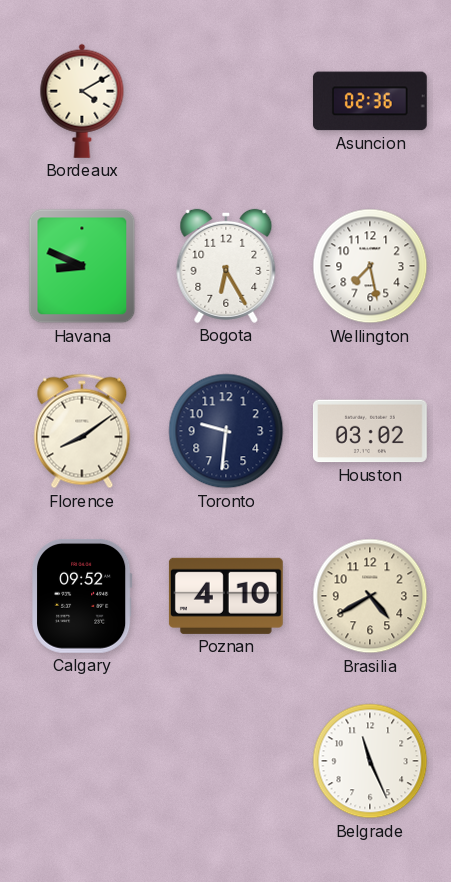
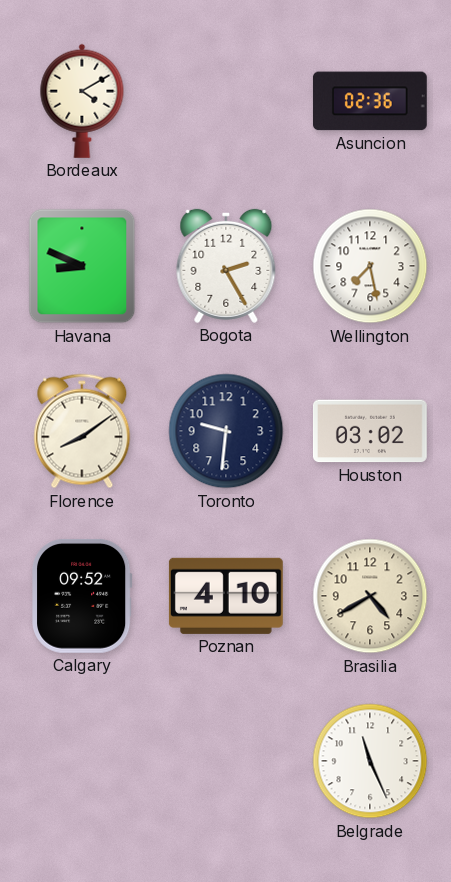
Bogota: 6:25 -> 2:25 (226, 266)
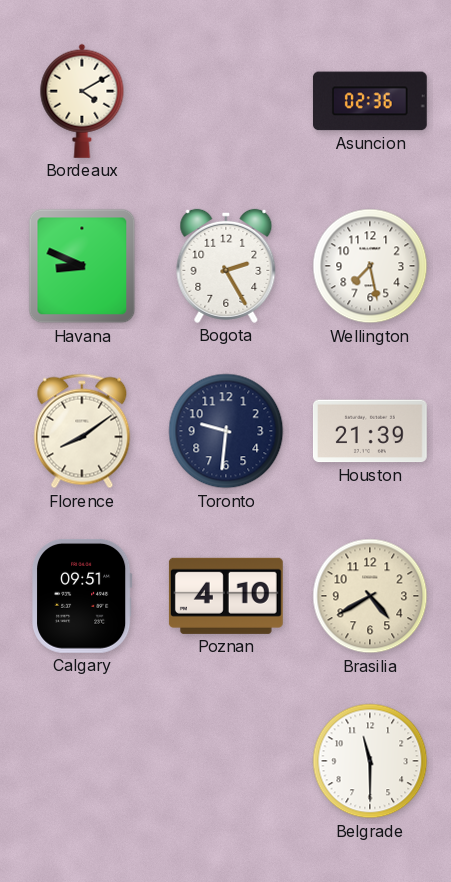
Houston: 03:02 -> 21:39 (370, 431)
Calgary: 09:52 -> 09:51 (83, 596)
Belgrade: 11:26 -> 11:30 (370, 761)
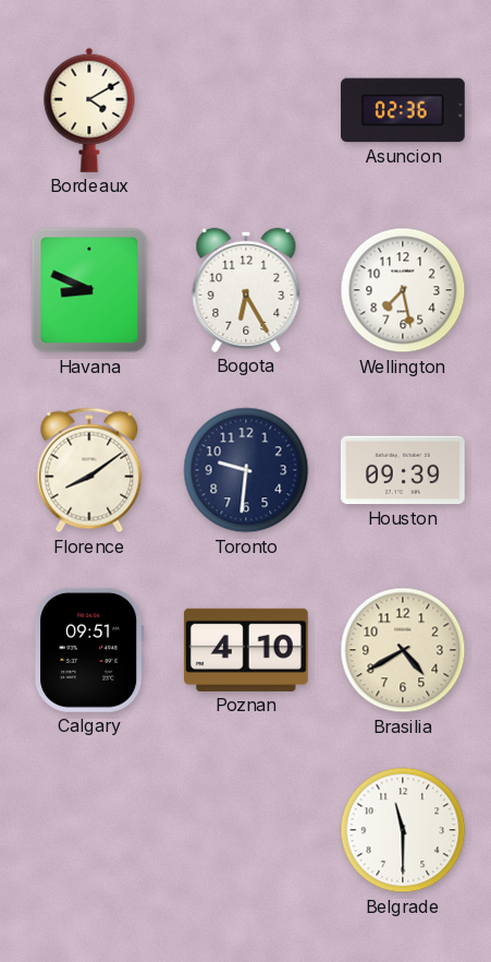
Bogota: 2:25 -> 6:25 (246, 290)
Houston: 21:39 -> 09:39 (403, 470)
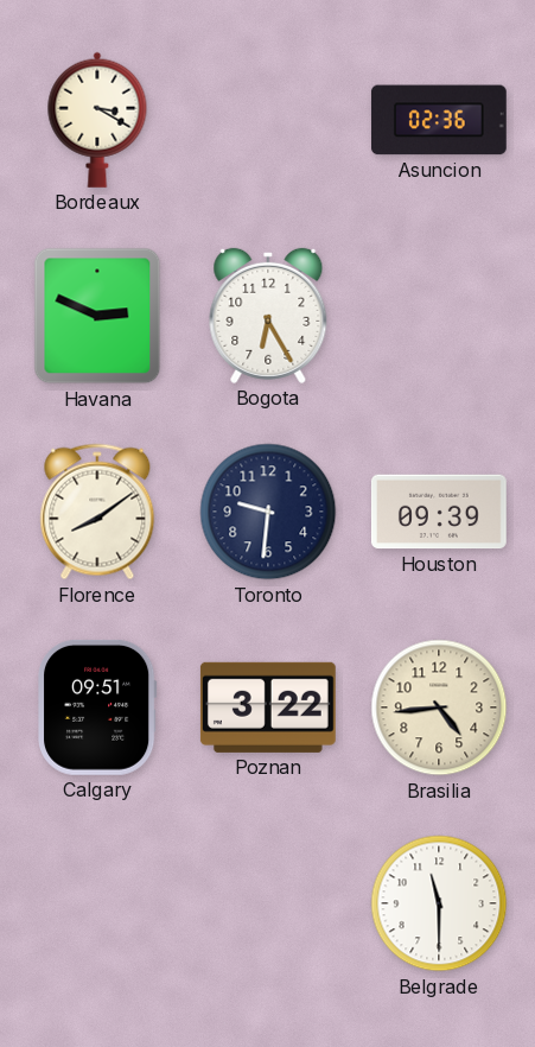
Bordeaux: 4:10 -> 3:20 (97, 120)
Havana: 8:49 -> 2:49 (97, 316)
Wellington: 7:28 -> none (403, 290)
Poznan: 4:10 -> 3:22 (268, 707)
Brasilia: 4:40 -> 4:44 (439, 707)
